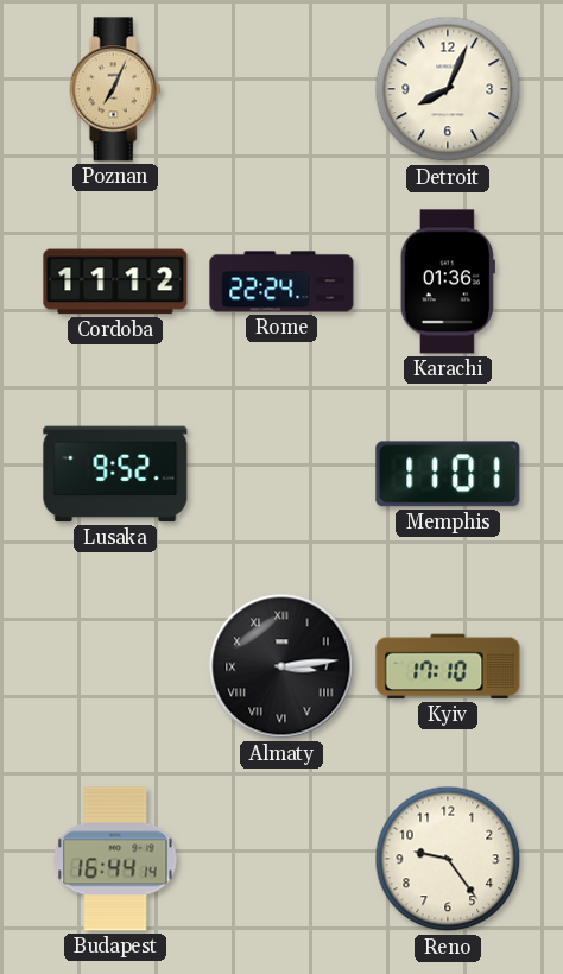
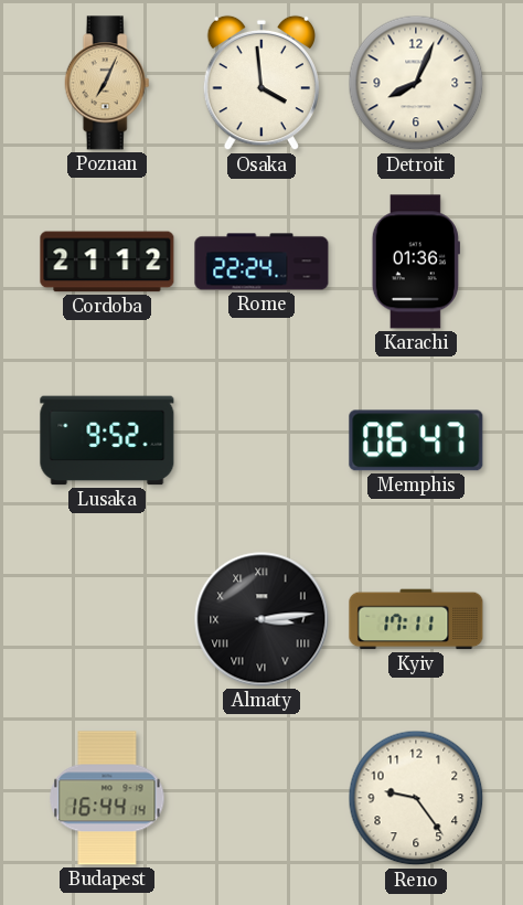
Osaka: none -> 3:59 (260, 83)
Cordoba: 11:12 -> 21:12 (107, 262)
Memphis: 11:01 -> 06:47 (416, 440)
Kyiv: 17:10 -> 17:11 (416, 619)
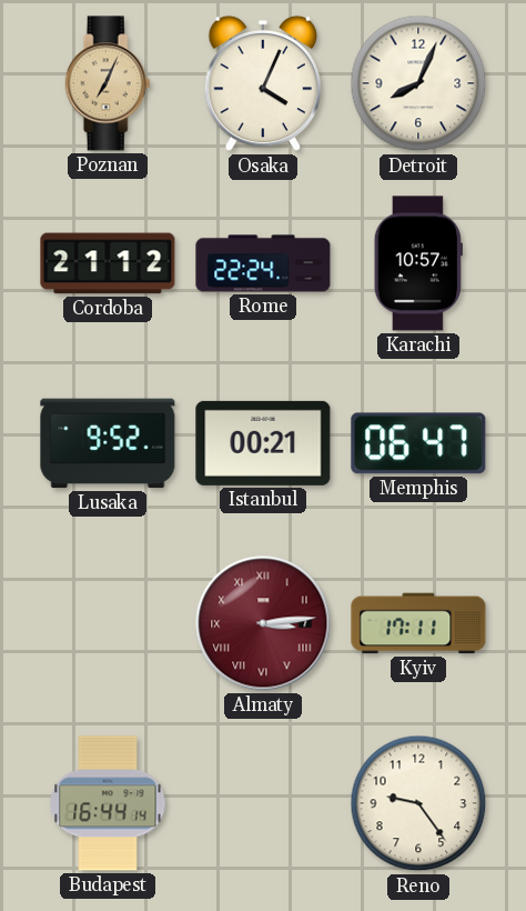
Osaka: 3:59 -> 4:04 (262, 83)
Karachi: 01:36 -> 10:57 (418, 263)
Istanbul: none -> 00:21 (263, 443)
Almaty dial: black -> burgundy (263, 623)
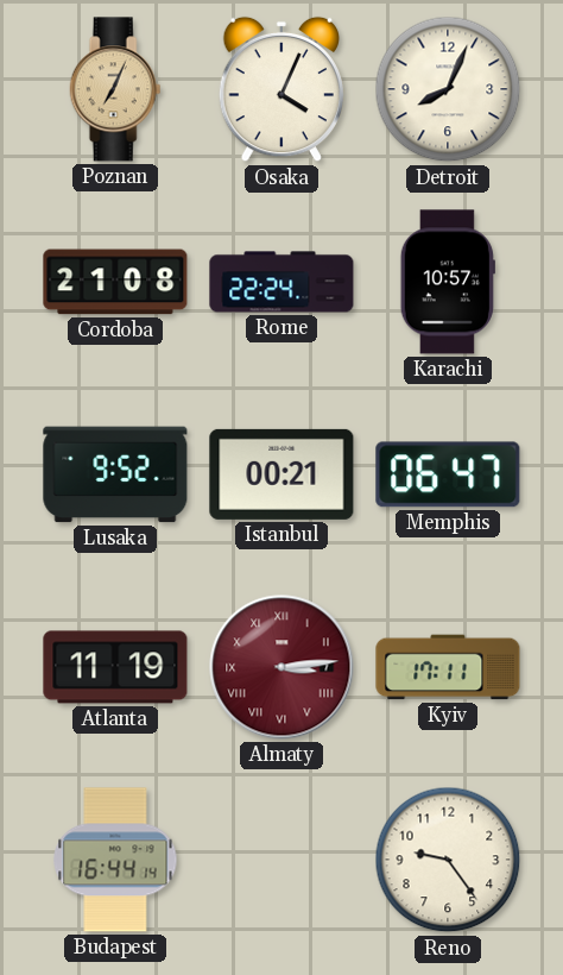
Cordoba: 21:12 -> 21:08 (115, 282)
Atlanta: none -> 11:19 (115, 667)
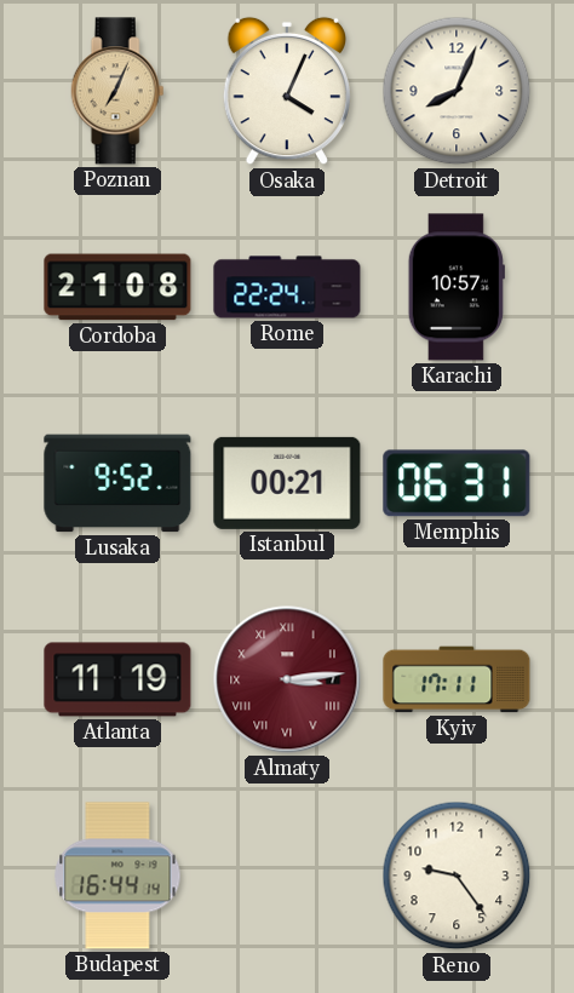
Memphis: 06:47 -> 06:31 (457, 483)
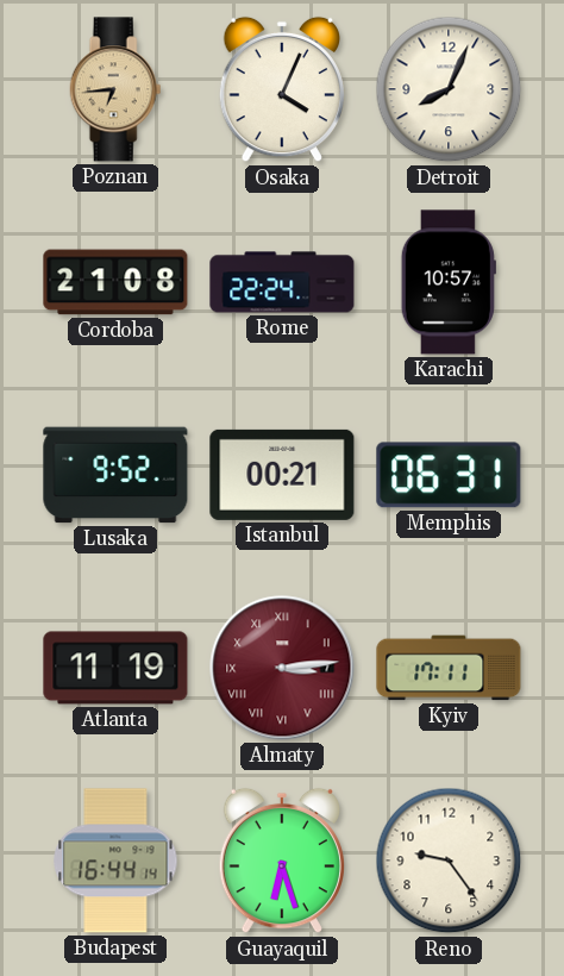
Poznan: 7:04 -> 6:44 (115, 89)
Guayaquil: none -> 6:27 (281, 861)
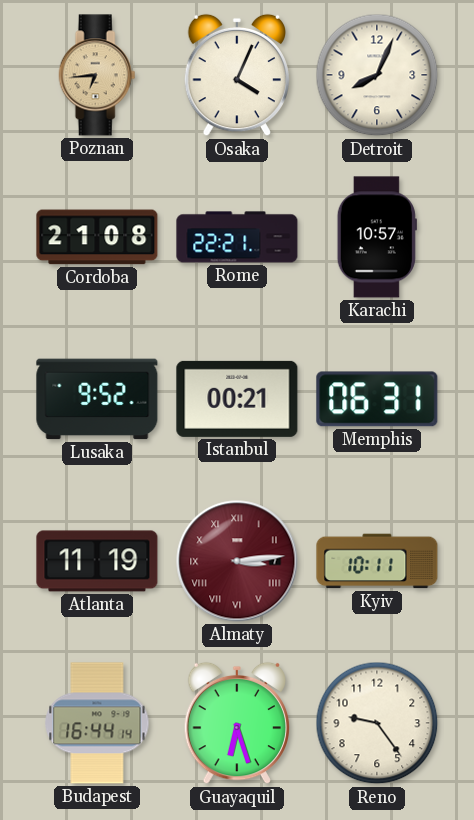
Rome: 22:24 -> 22:21 (237, 237)
Kyiv: 17:11 -> 10:11 (377, 561)
